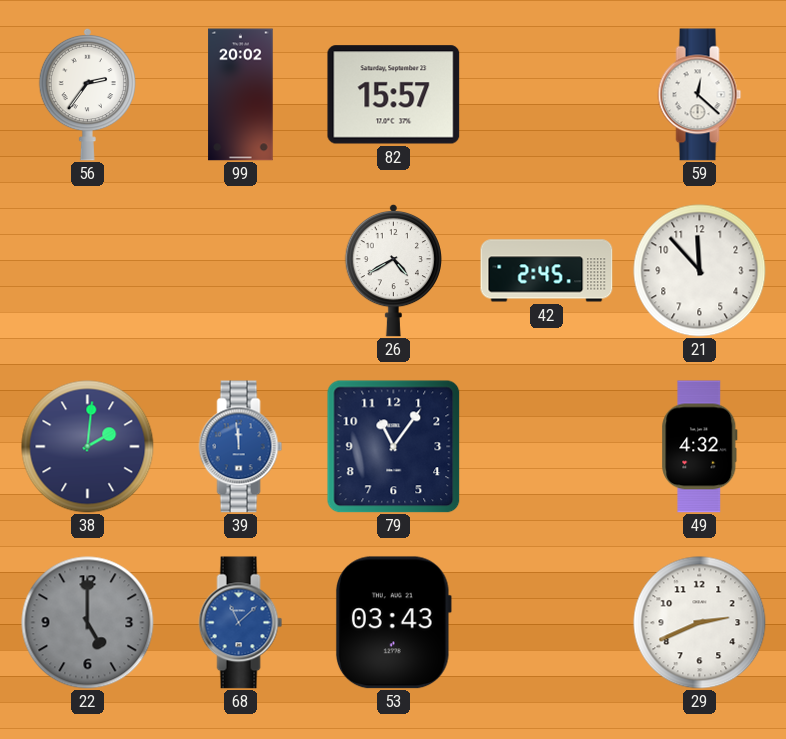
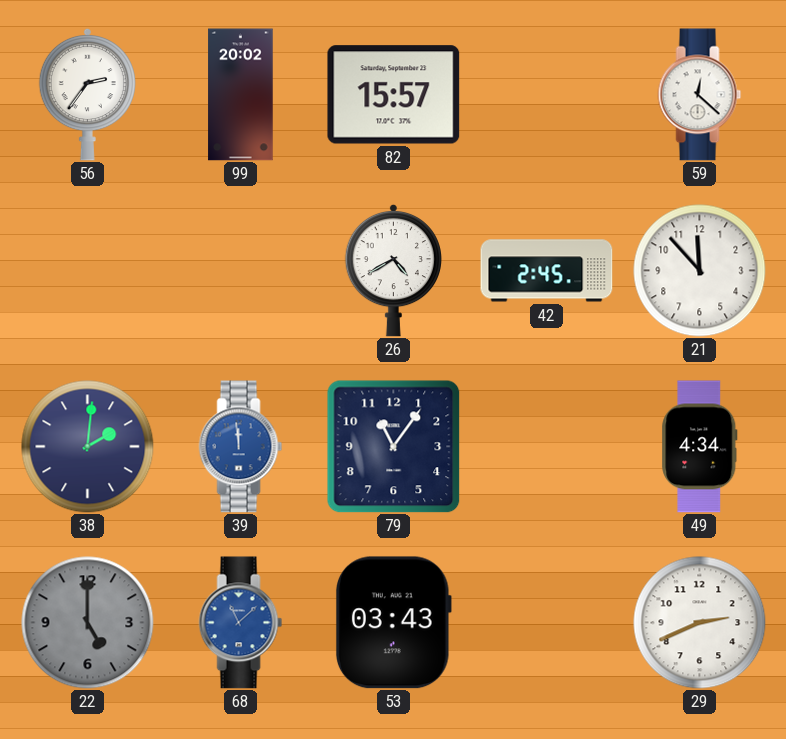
49: 4:32 -> 4:34 (700, 447)
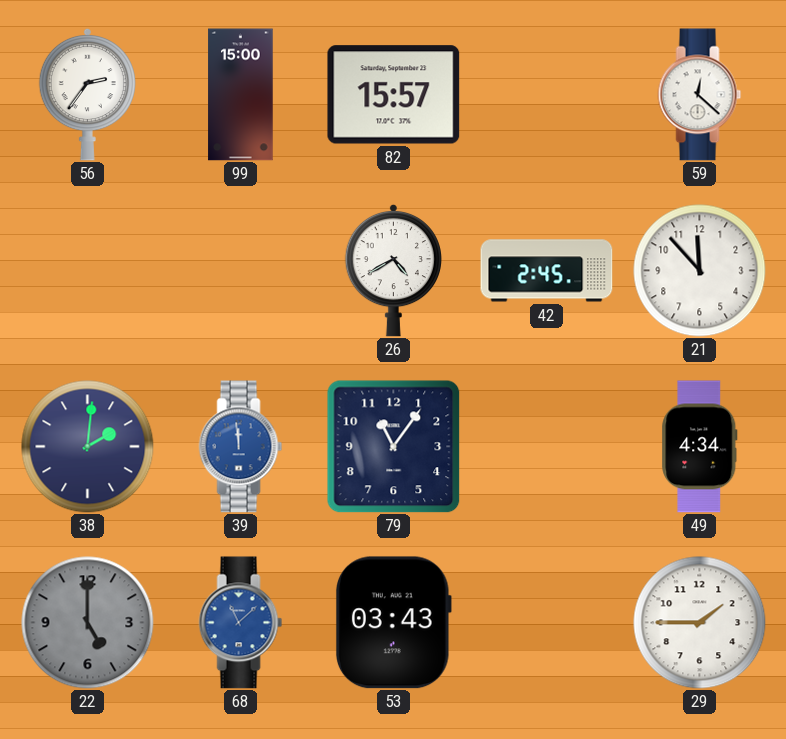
99: 20:02 -> 15:00 (241, 95)
29: 2:41 -> 1:45 (700, 623)
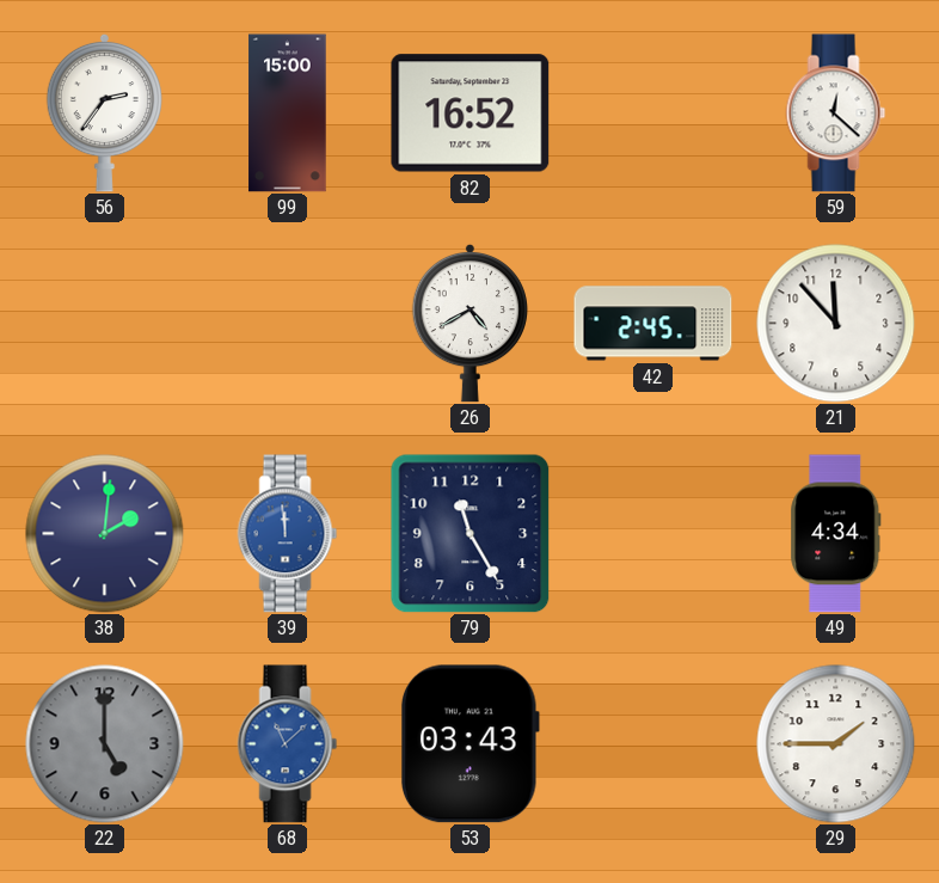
82: 15:57 -> 16:52 (471, 114)
79: 11:06 -> 11:25 (471, 534)
